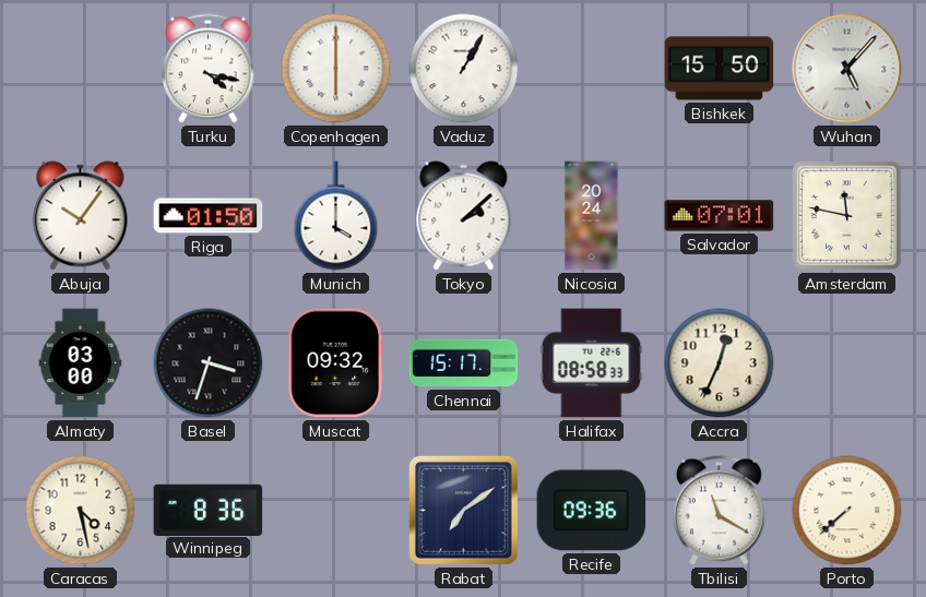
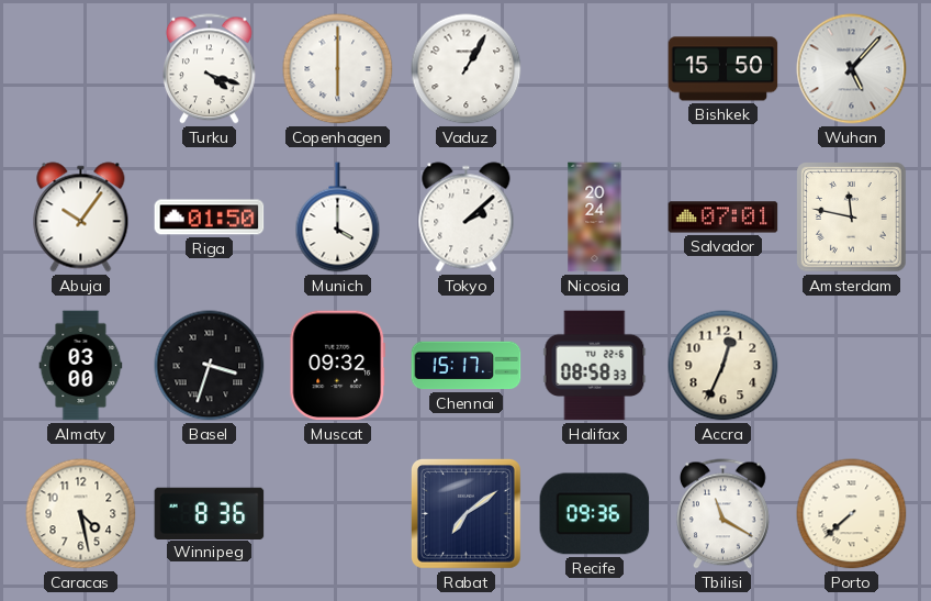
Turku: 4:17 -> 4:18 (210, 69)
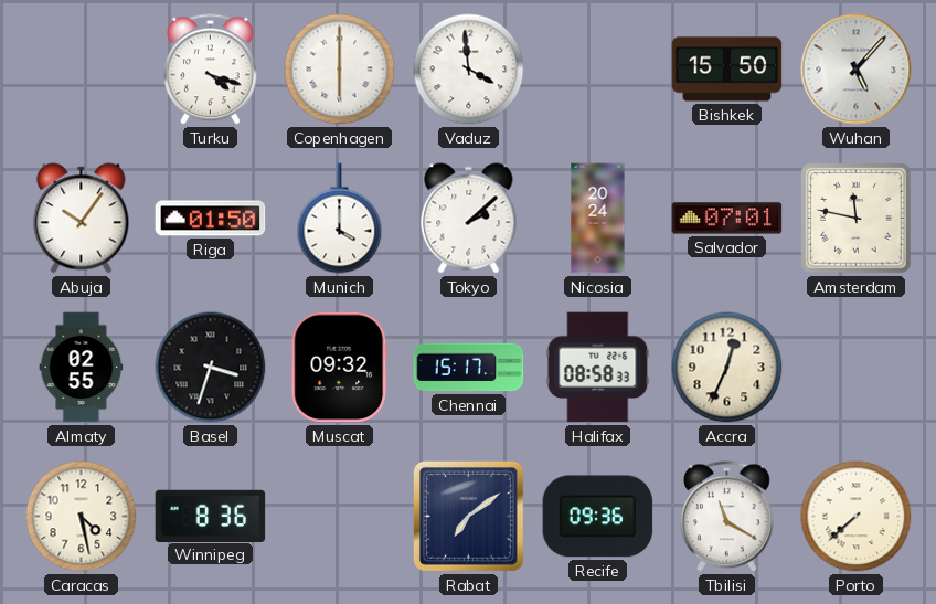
Vaduz: 1:05 -> 3:59 (469, 70)
Almaty: 03:00 -> 02:55 (82, 368)
